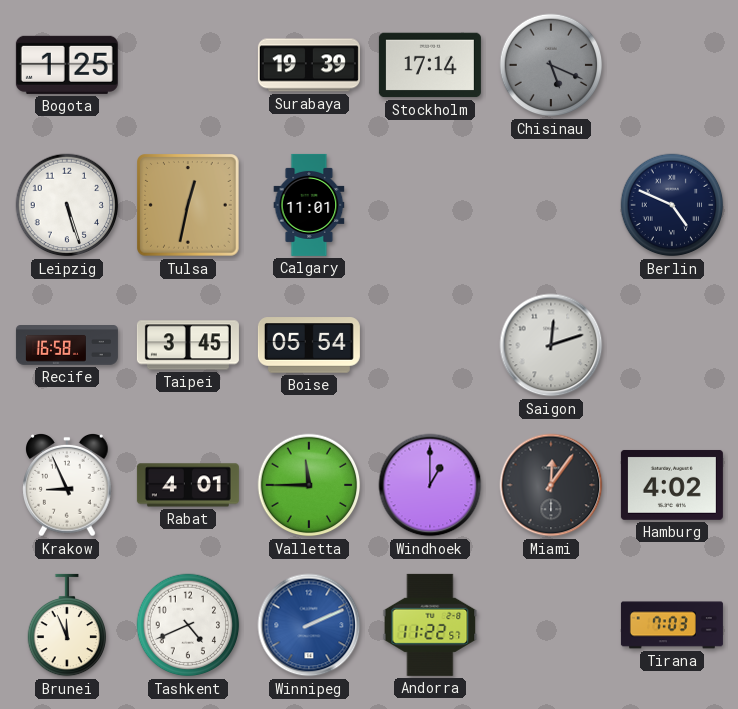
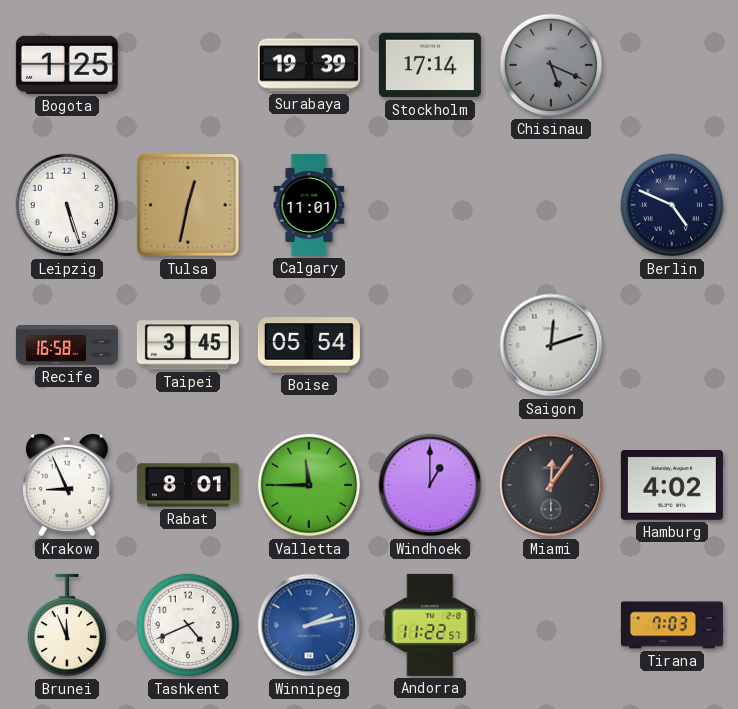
Rabat: 4:01 -> 8:01 (188, 485)
Winnipeg: 2:11 -> 2:13 (309, 625)
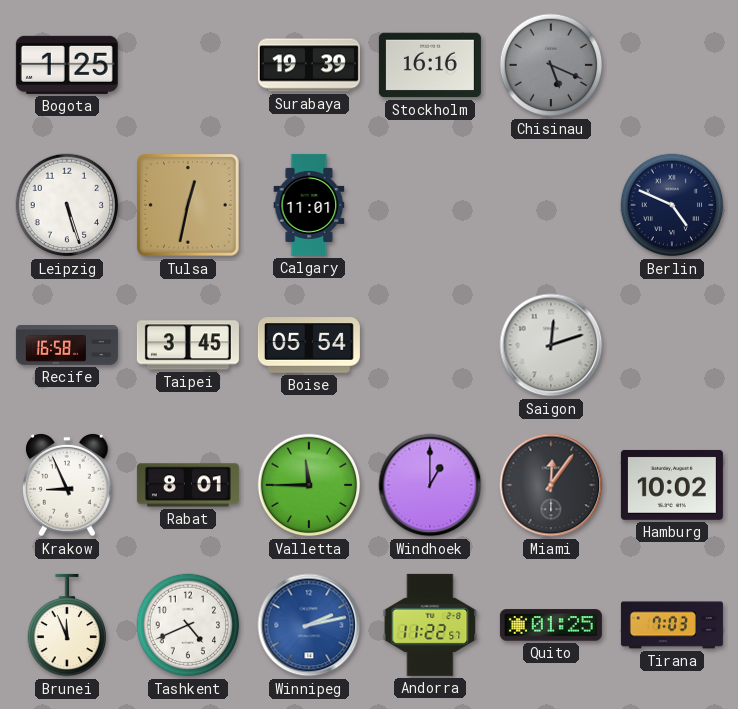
Stockholm: 17:14 -> 16:16 (430, 65)
Hamburg: 4:02 -> 10:02 (672, 485)
Quito: none -> 01:25 (551, 625)
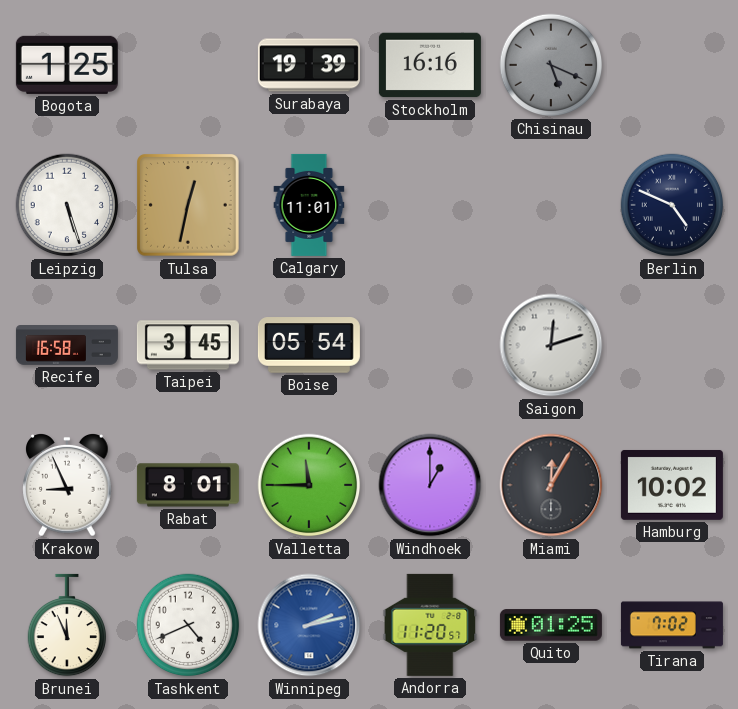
Miami: 12:06 -> 12:05 (551, 485)
Andorra: 11:22 -> 11:20 (430, 625)
Tirana: 7:03 -> 7:02 (672, 625)
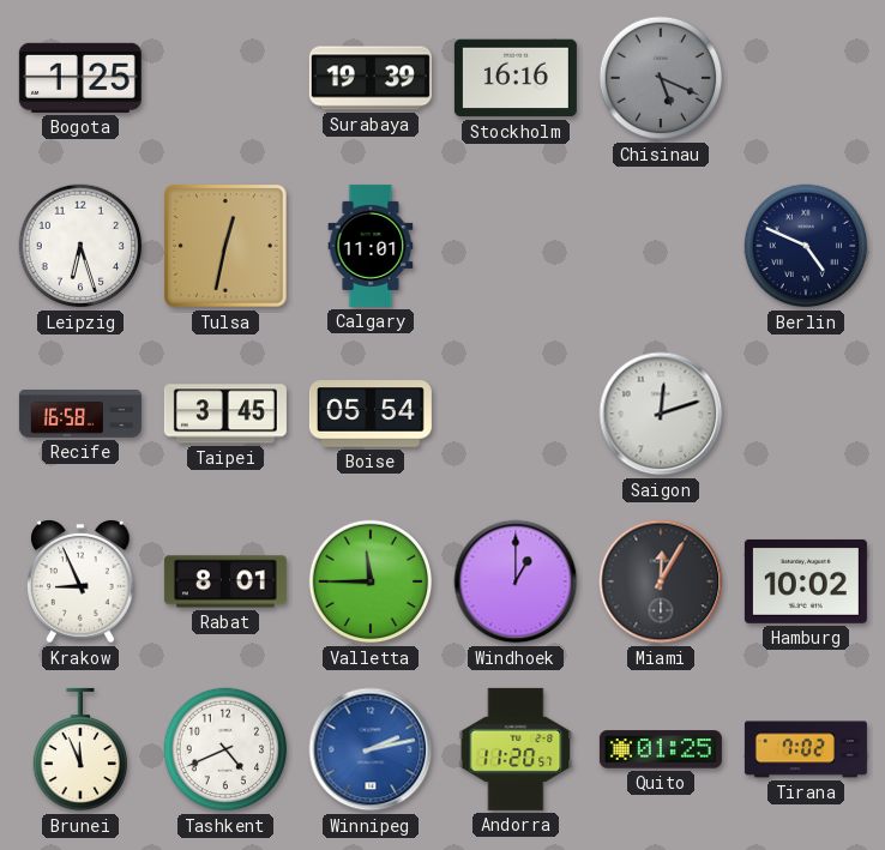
Leipzig: 5:27 -> 6:27 (80, 246)
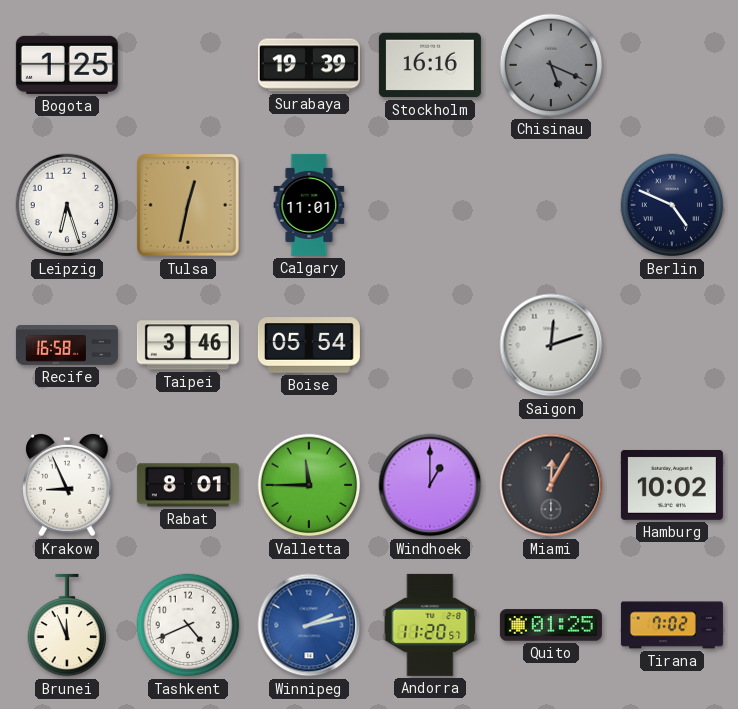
Taipei: 3:45 -> 3:46 (188, 345)
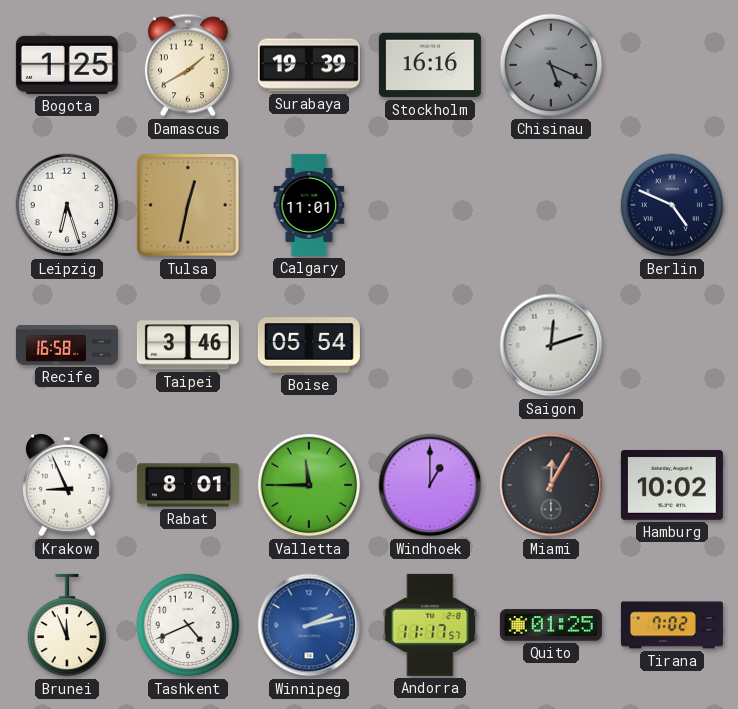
Damascus: none -> 1:40 (188, 65)
Andorra: 11:20 -> 11:17 (430, 625)
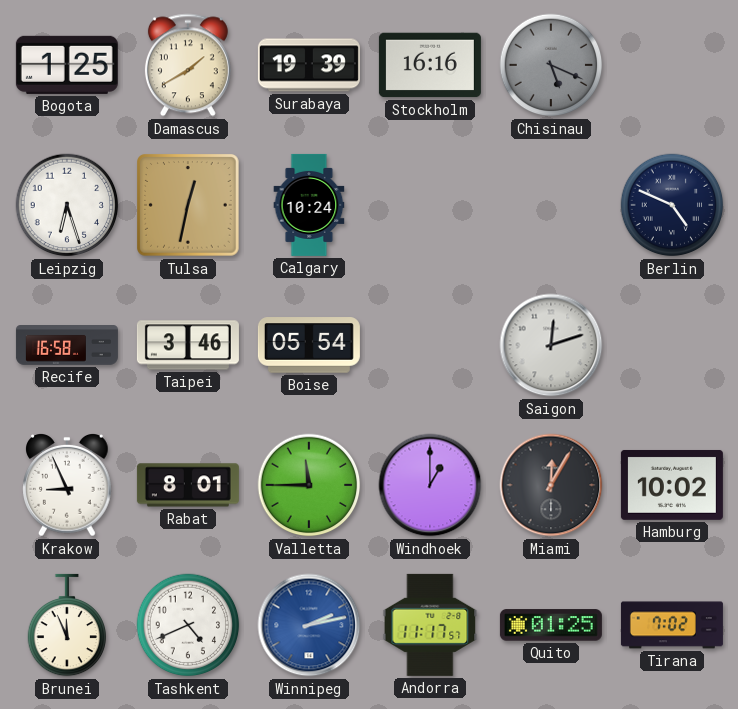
Calgary: 11:01 -> 10:24 (309, 205)
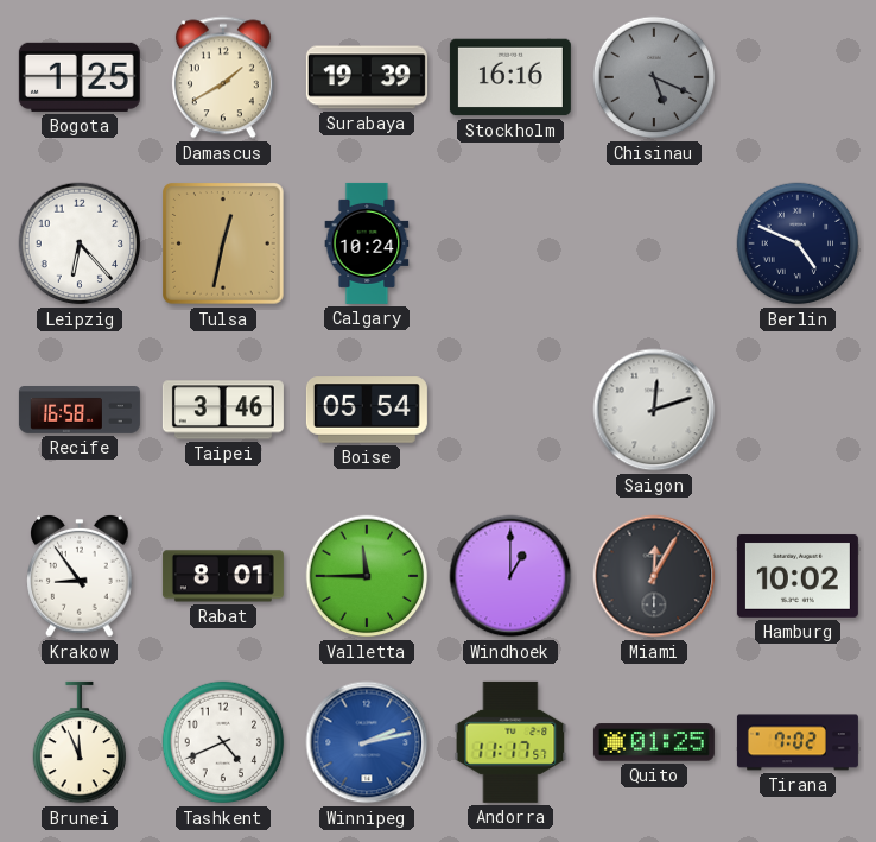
Leipzig: 6:27 -> 6:23 (80, 243)
Krakow: 8:56 -> 8:54 (80, 577)
